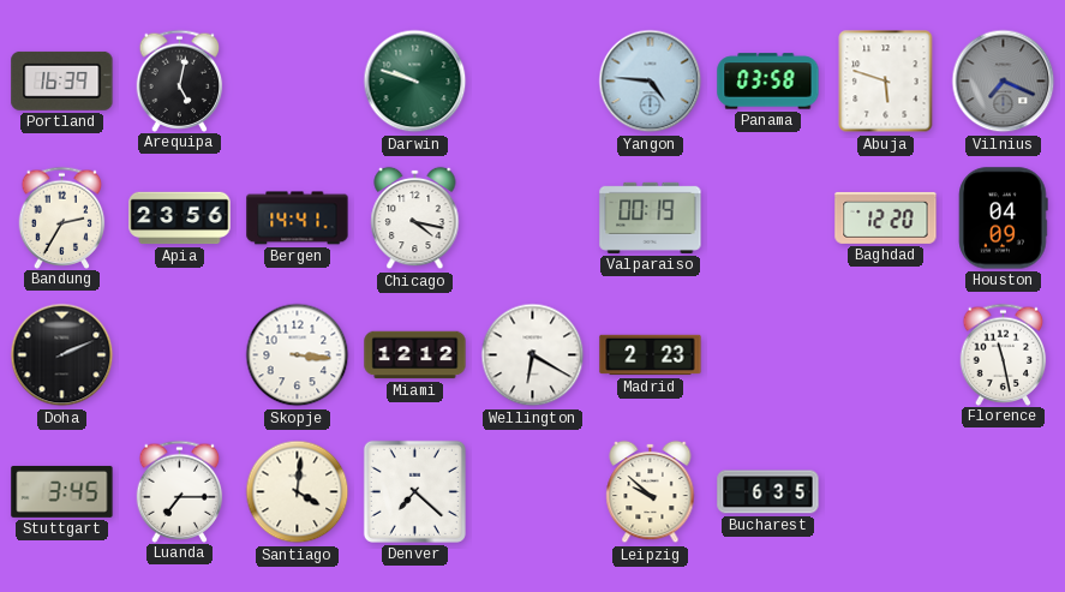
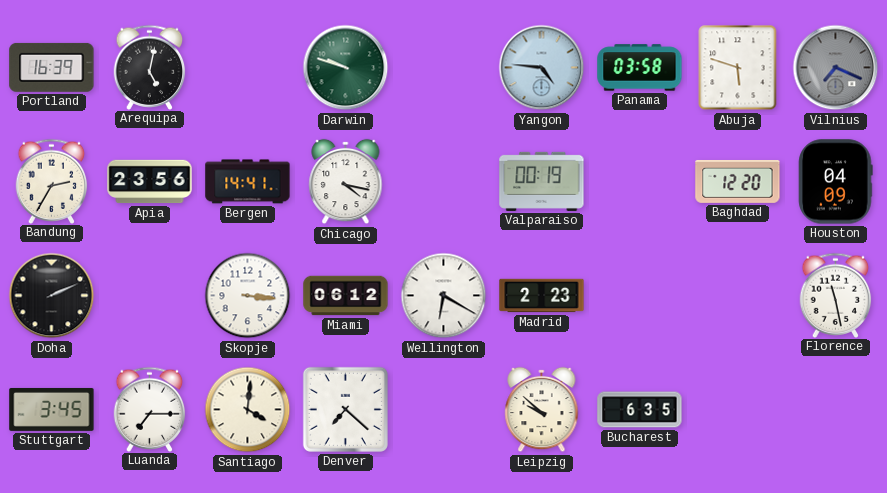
Miami: 12:12 -> 06:12 (346, 296)
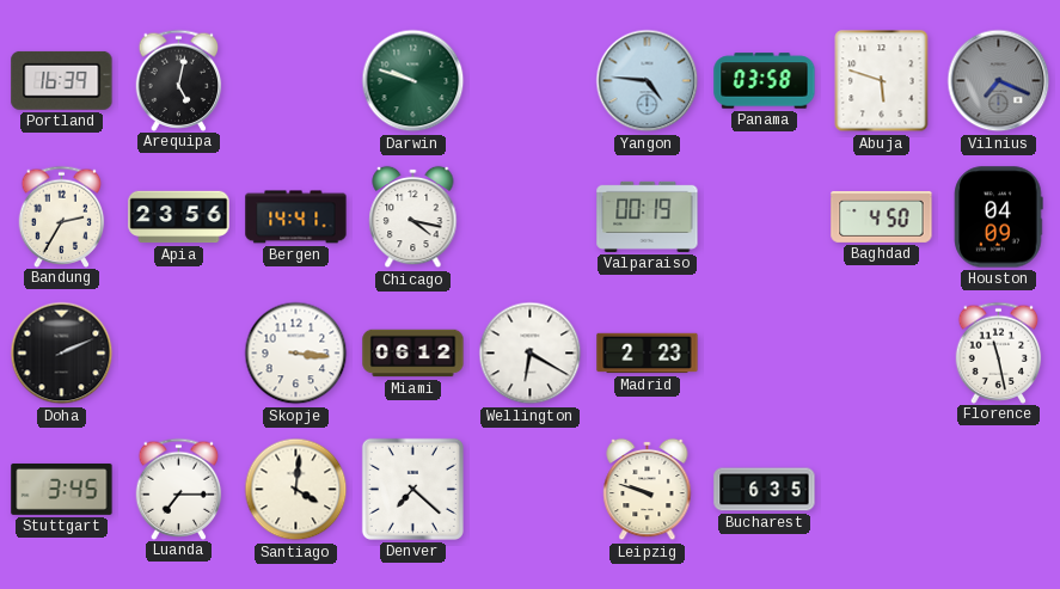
Baghdad: 12:20 -> 4:50 (882, 216)
Leipzig: 9:52 -> 9:48 (648, 490)
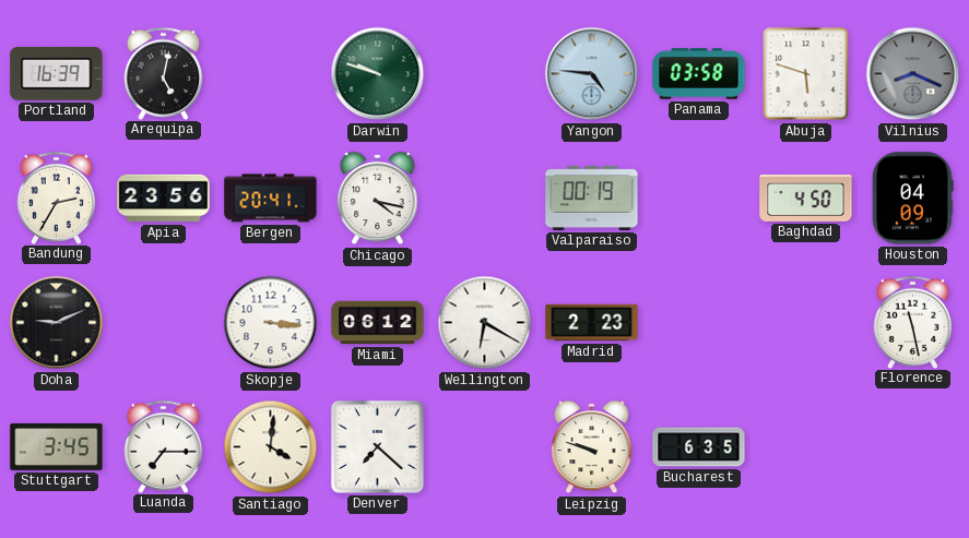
Vilnius: 7:19 -> 8:19 (913, 74)
Bergen: 14:41 -> 20:41 (271, 199)
Doha: 2:11 -> 9:11 (57, 323)
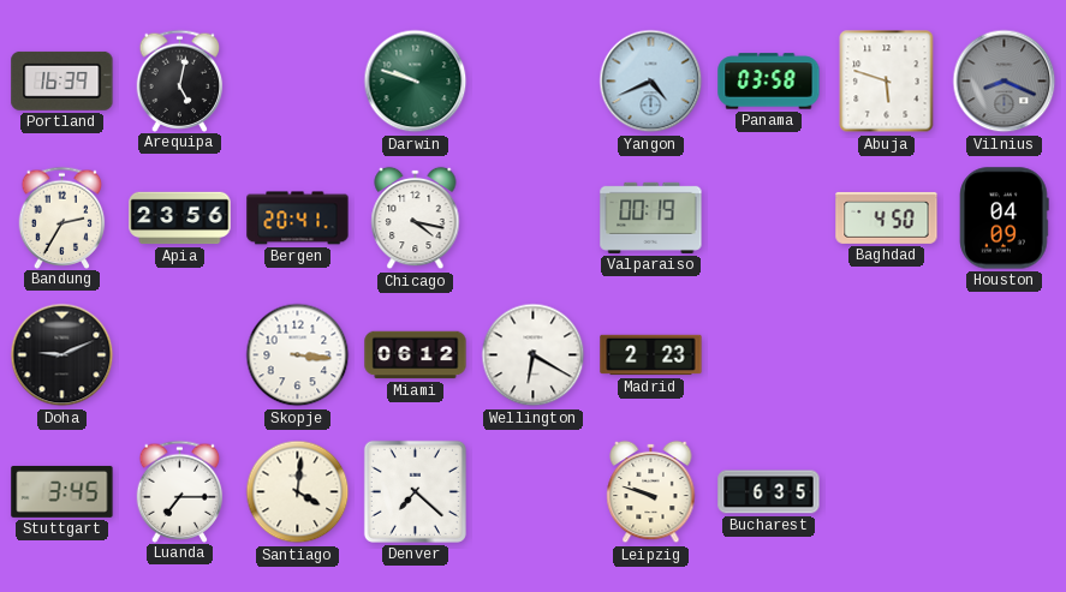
Yangon: 4:46 -> 4:41 (651, 82)
Florence: 11:28 -> none (913, 322)
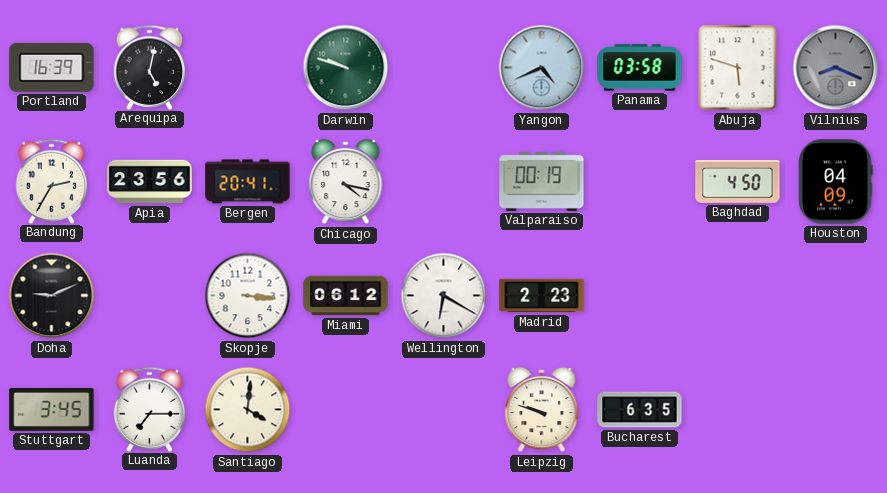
Denver: 7:22 -> none (415, 491)
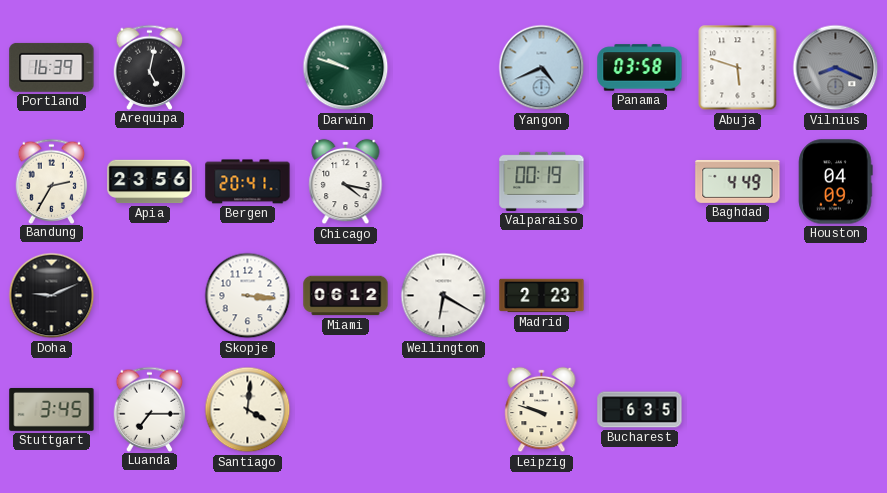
Baghdad: 4:50 -> 4:49 (738, 181)
